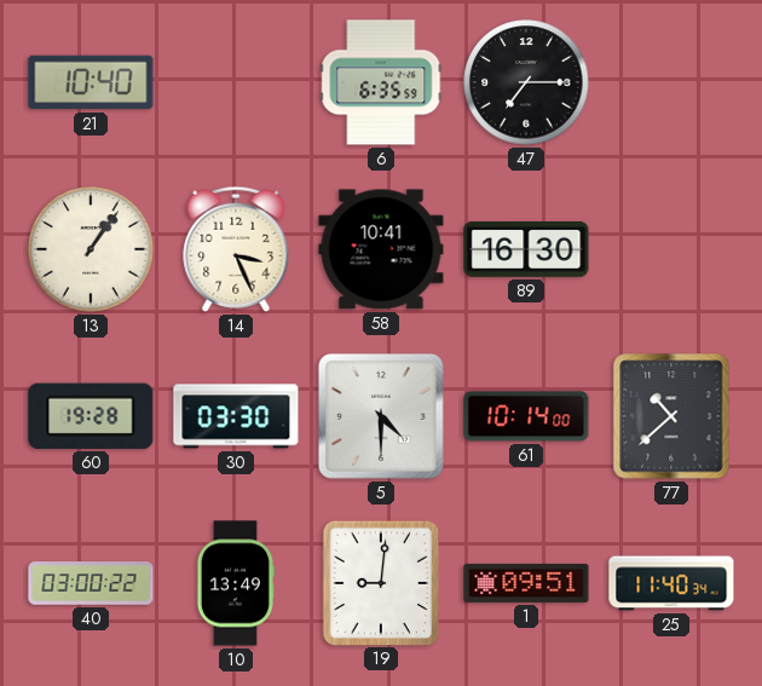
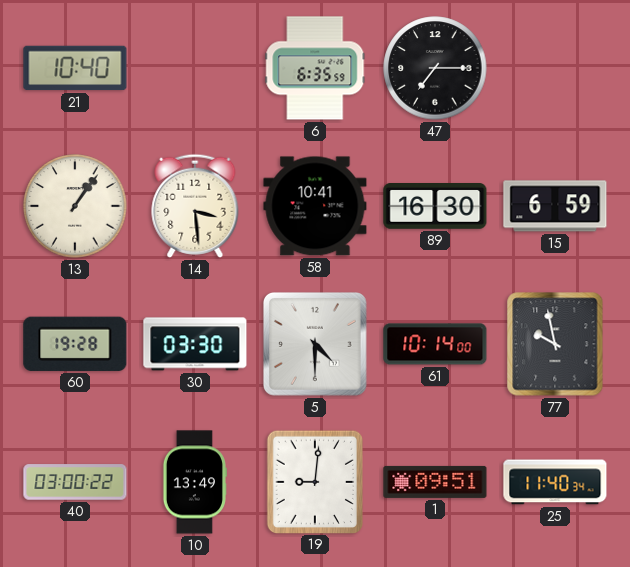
14: 3:26 -> 3:29 (195, 206)
15: none -> 6:59 (555, 206)
77: 10:38 -> 9:58 (555, 344)
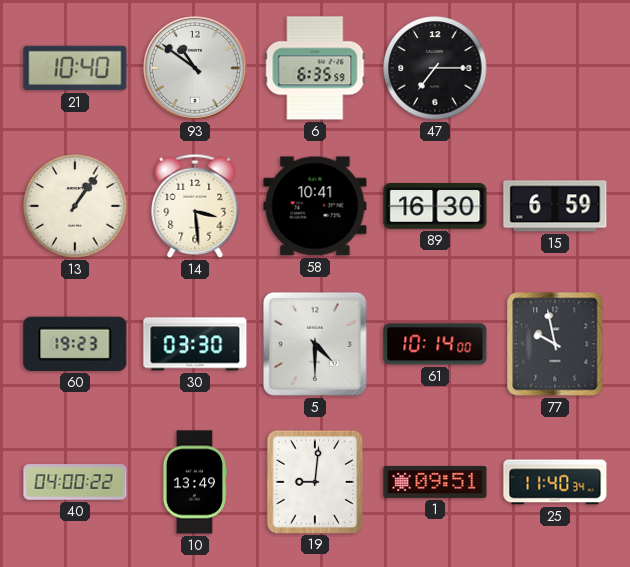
93: none -> 10:51 (195, 68)
60: 19:28 -> 19:23 (75, 344)
40: 03:00 -> 04:00 (75, 482)
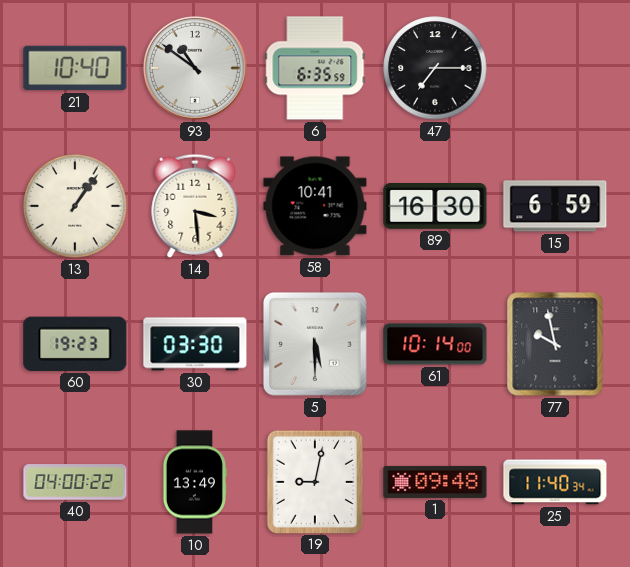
5: 4:30 -> 5:30 (316, 345)
19: 9:01 -> 9:02 (314, 481)
1: 09:51 -> 09:48 (435, 482)
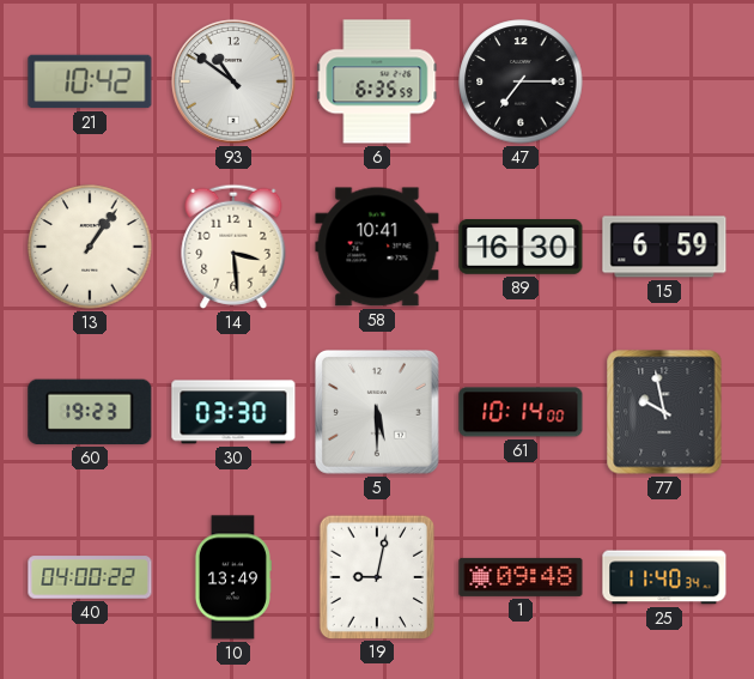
21: 10:40 -> 10:42 (90, 81)
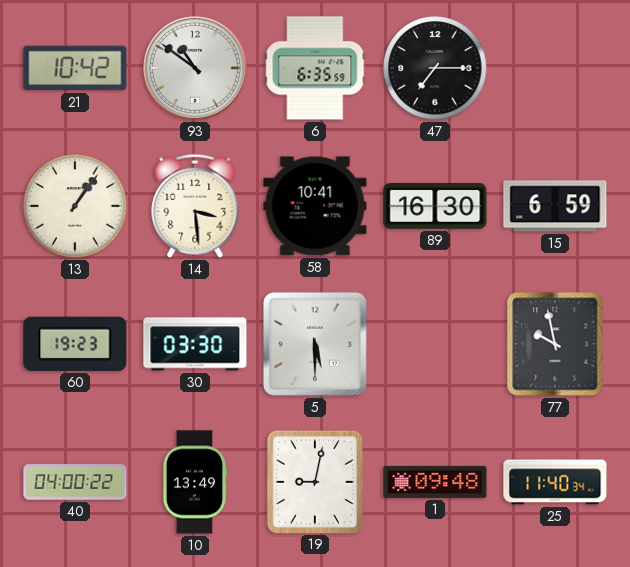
61: 10:14 -> none (521, 412)
